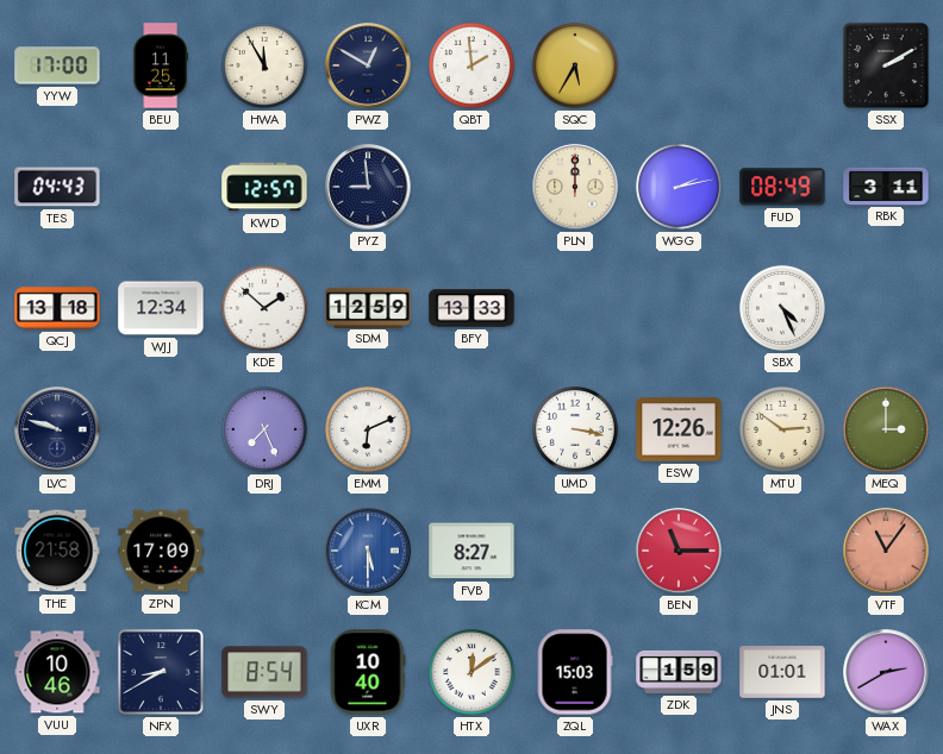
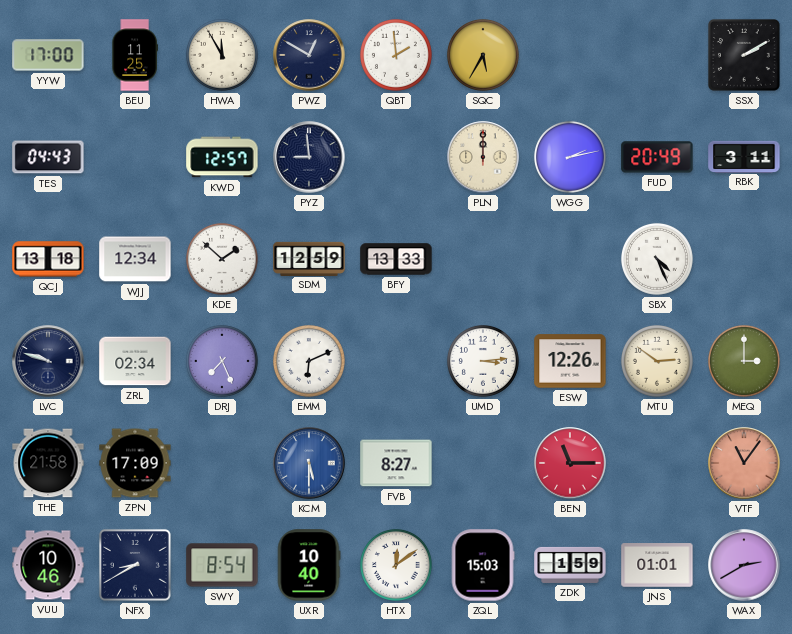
FUD: 08:49 -> 20:49 (657, 157)
ZRL: none -> 02:34 (135, 361)
UMD: 3:17 -> 3:14 (483, 361)
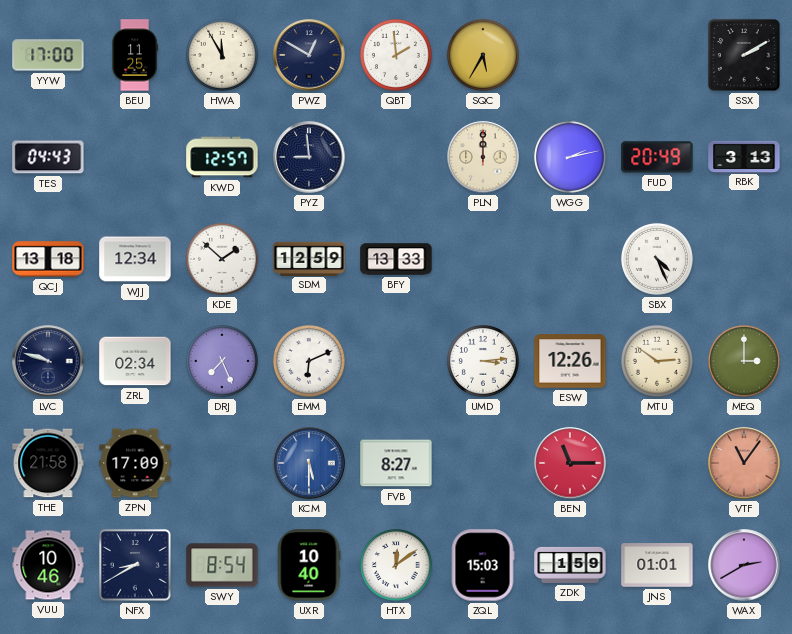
RBK: 3:11 -> 3:13 (744, 156)
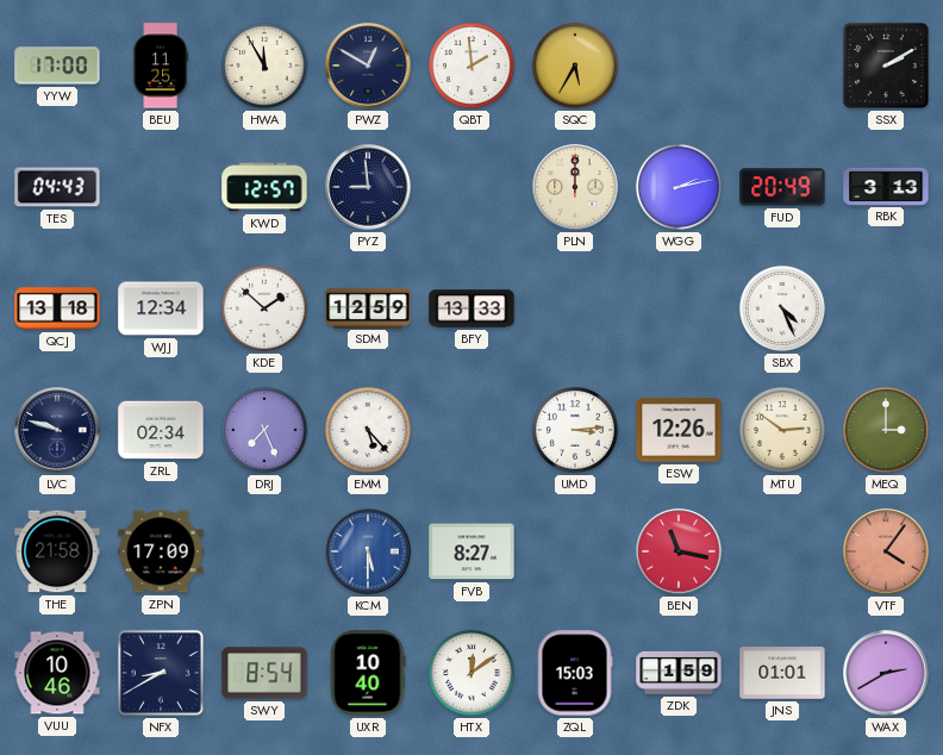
EMM: 6:11 -> 5:23 (368, 430)
BEN: 11:15 -> 11:17 (679, 551)
VTF: 11:06 -> 4:06 (886, 551)
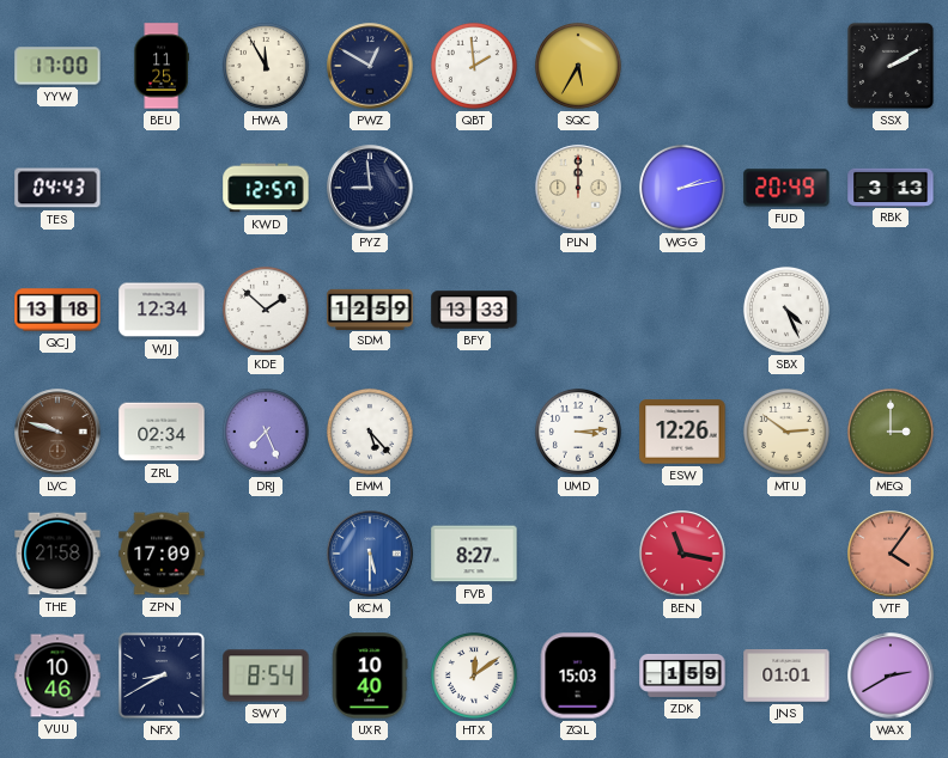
LVC dial: navy -> brown (57, 432)
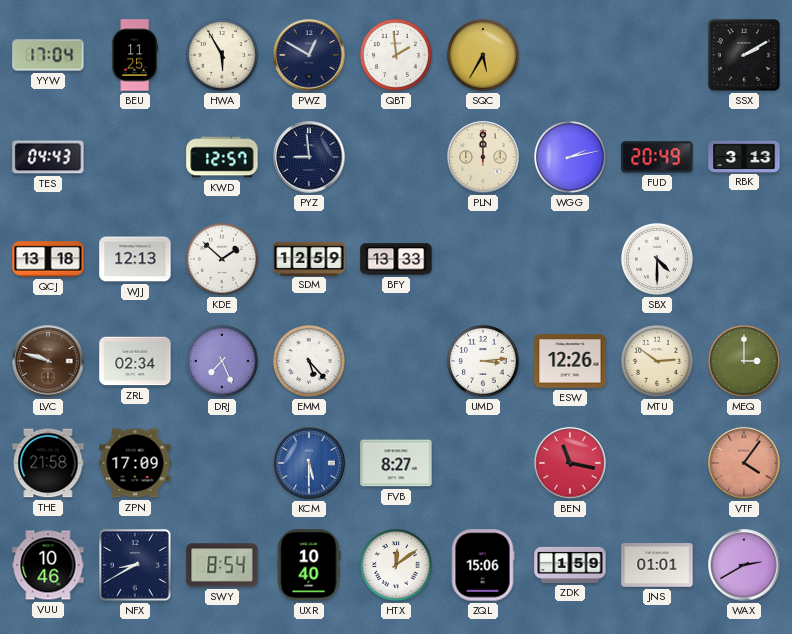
YYW: 17:00 -> 17:04 (48, 55)
HWA: 11:55 -> 5:55 (222, 55)
WJJ: 12:34 -> 12:13 (135, 259)
SBX: 4:26 -> 4:30 (657, 259)
ZQL: 15:03 -> 15:06 (483, 565)
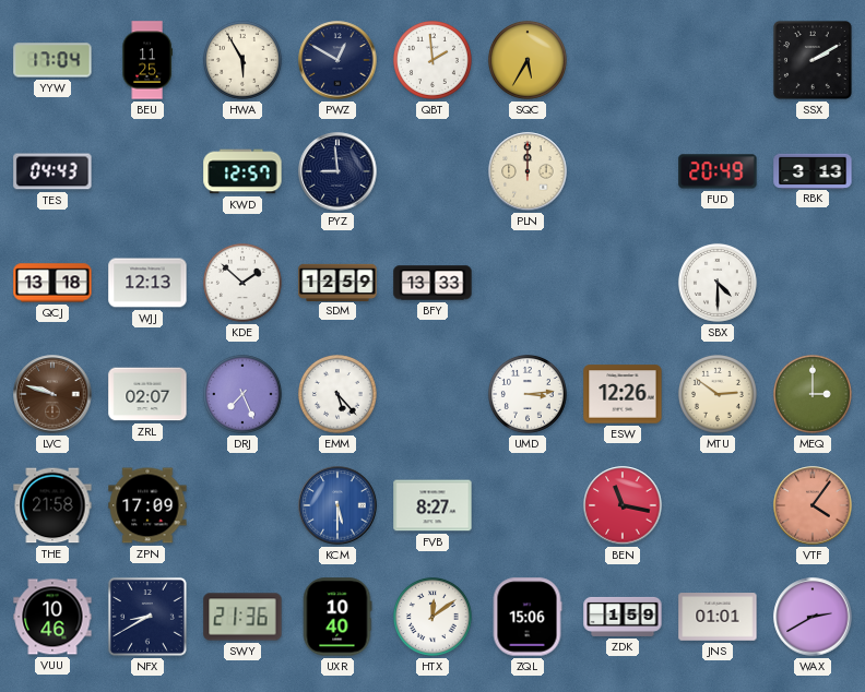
WGG: 2:13 -> none (570, 157)
ZRL: 02:34 -> 02:07 (147, 394)
SWY: 8:54 -> 21:36 (242, 617)
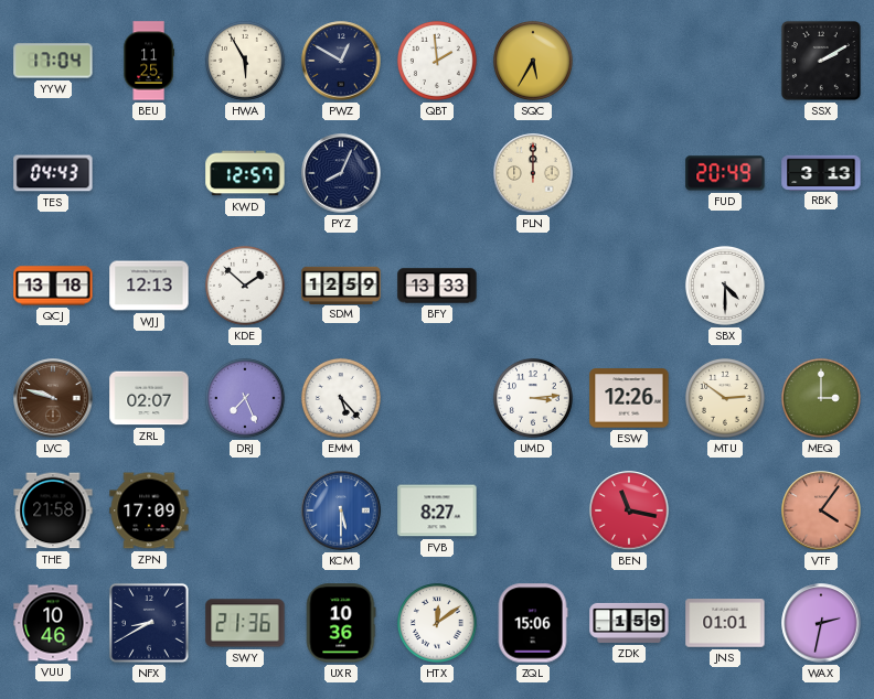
PYZ: 8:59 -> 8:04 (341, 173)
UXR: 10:40 -> 10:36 (341, 623)
WAX: 2:40 -> 2:32 (821, 623)
